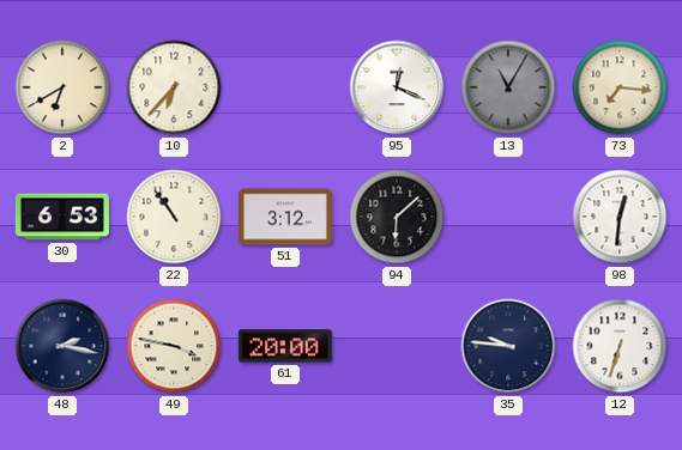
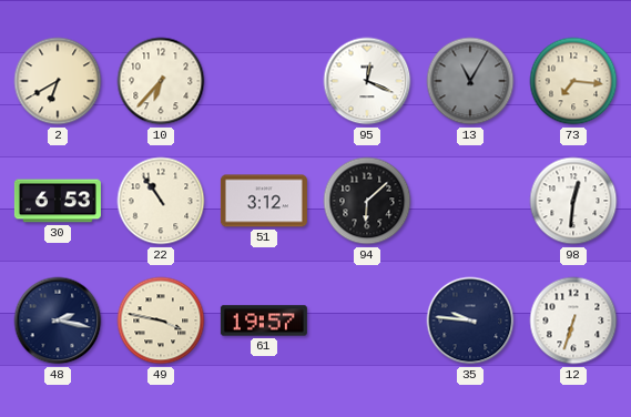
61: 20:00 -> 19:57 (264, 321)
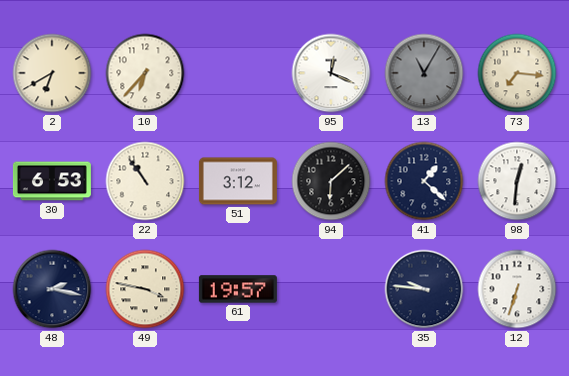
41: none -> 1:22 (424, 181)
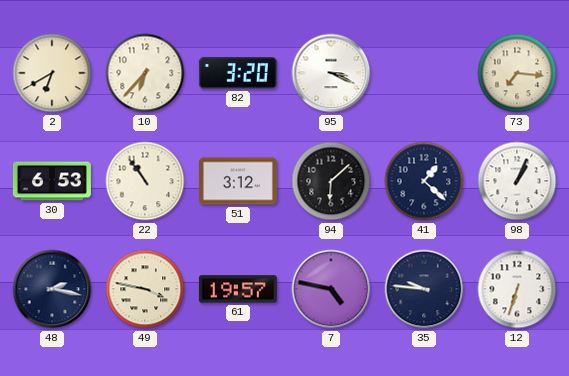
82: none -> 3:20 (238, 73)
95: 12:19 -> 3:19 (331, 73)
13: 11:05 -> none (424, 73)
98: 12:31 -> 1:04 (517, 181)
7: none -> 4:47 (331, 289)
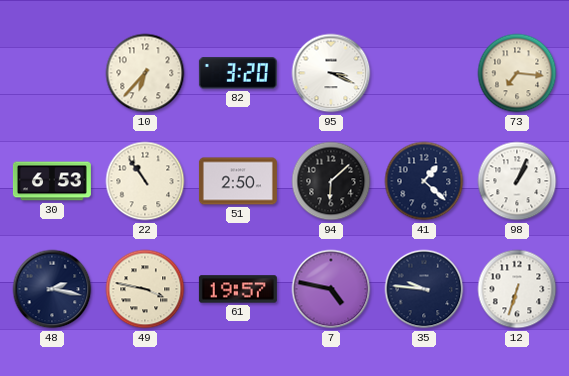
2: 6:40 -> none (52, 73)
51: 3:12 -> 2:50 (238, 181)
